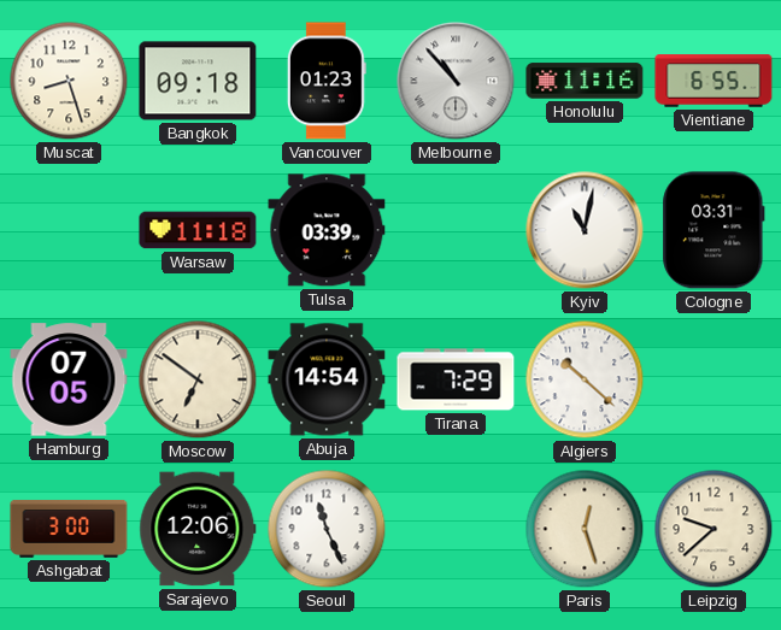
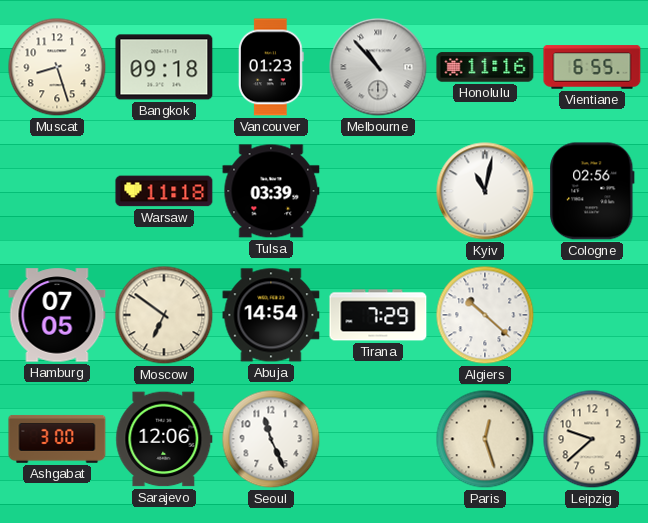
Cologne: 03:31 -> 02:56 (592, 191)
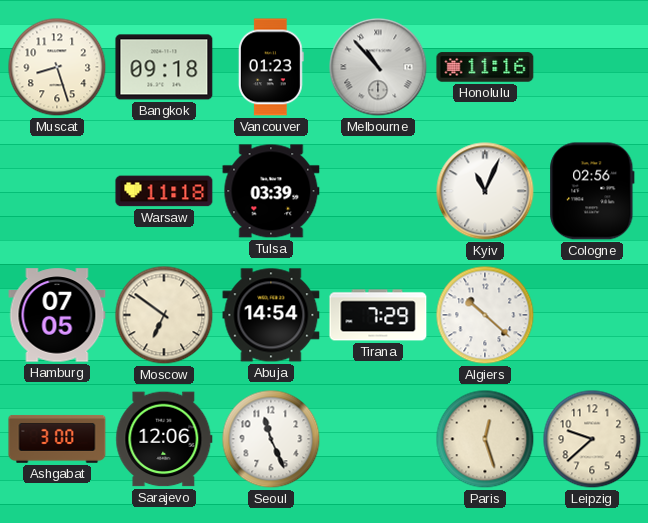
Vientiane: 6:55 -> none (592, 67)
Kyiv: 11:02 -> 11:04 (485, 191)
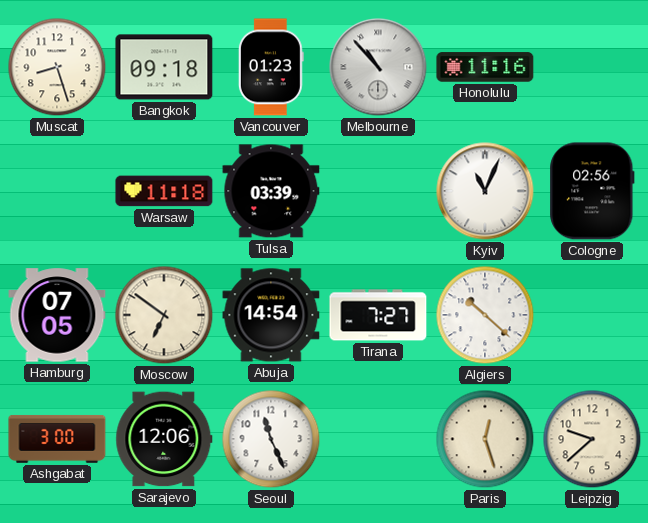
Tirana: 7:29 -> 7:27 (378, 315)
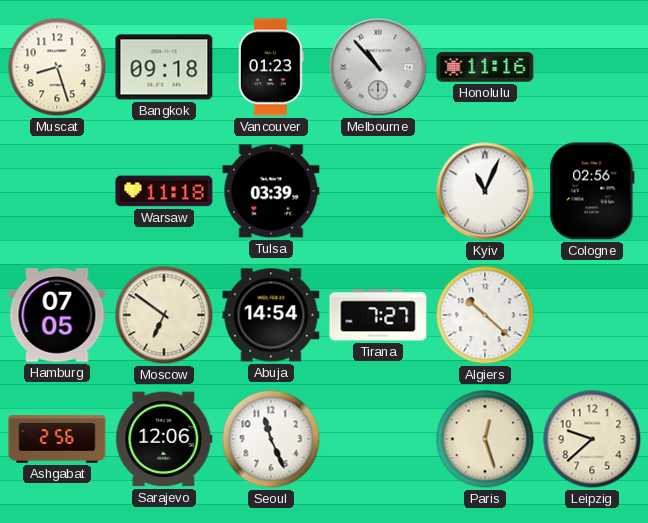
Ashgabat: 3:00 -> 2:56 (57, 439)
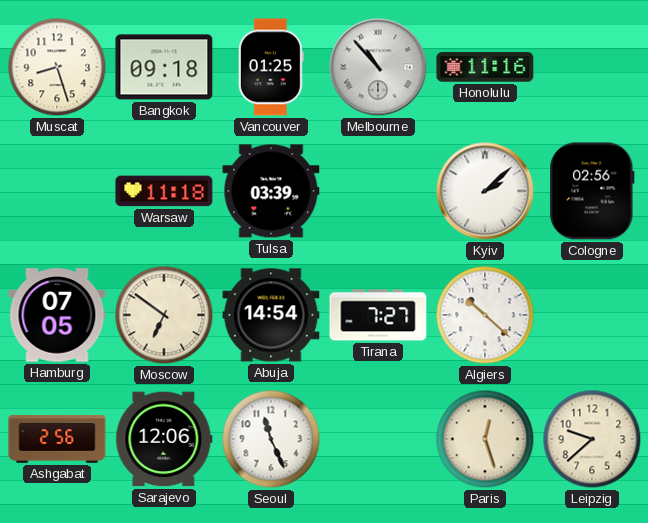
Vancouver: 01:23 -> 01:25 (271, 67)
Kyiv: 11:04 -> 2:08 (485, 191)
